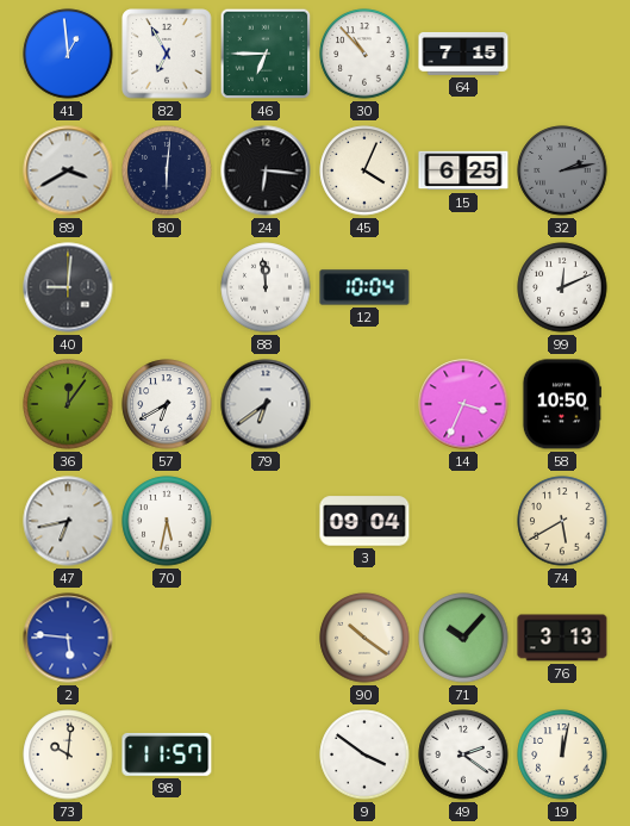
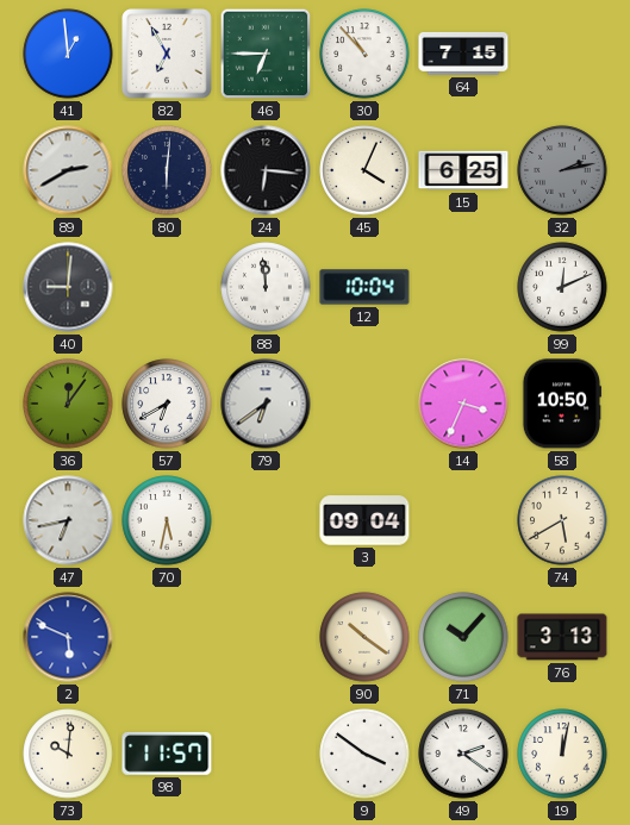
89: 3:40 -> 2:40 (68, 170)
2: 5:46 -> 5:49 (68, 637)
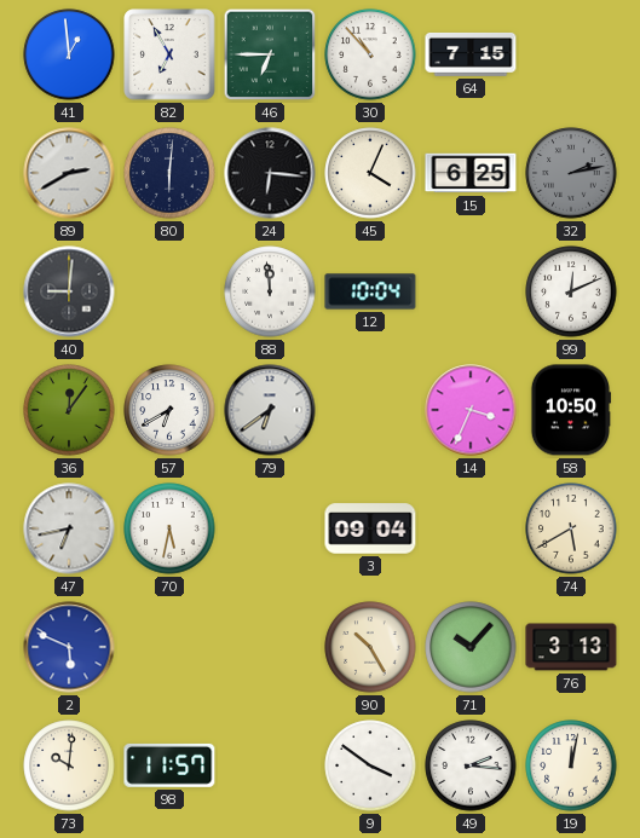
90: 10:21 -> 10:25 (370, 647)
49: 2:21 -> 2:16 (471, 765)
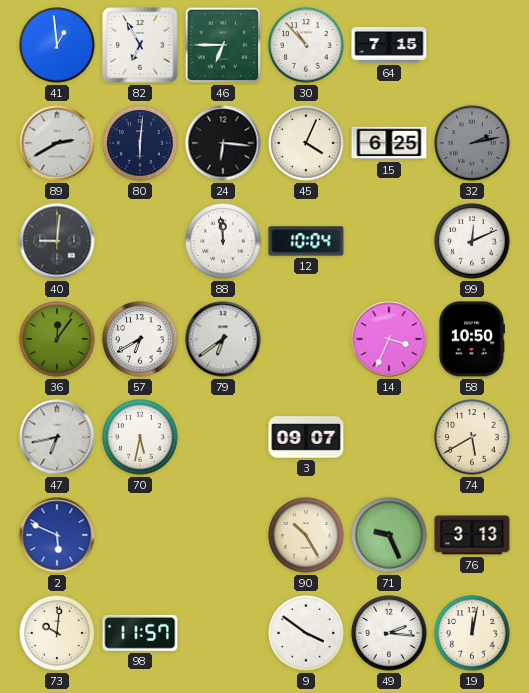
3: 09:04 -> 09:07 (306, 437)
71: 10:07 -> 9:26 (389, 535)
